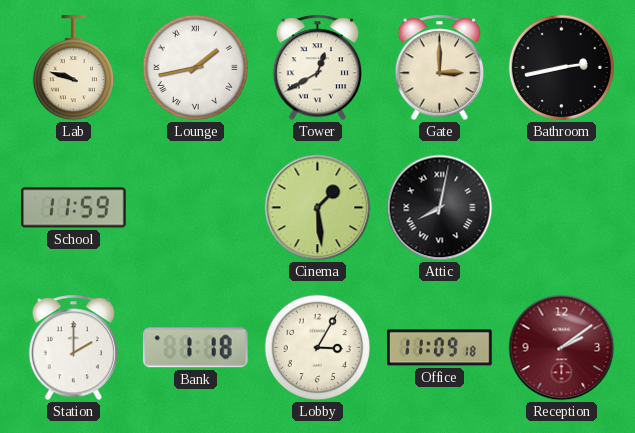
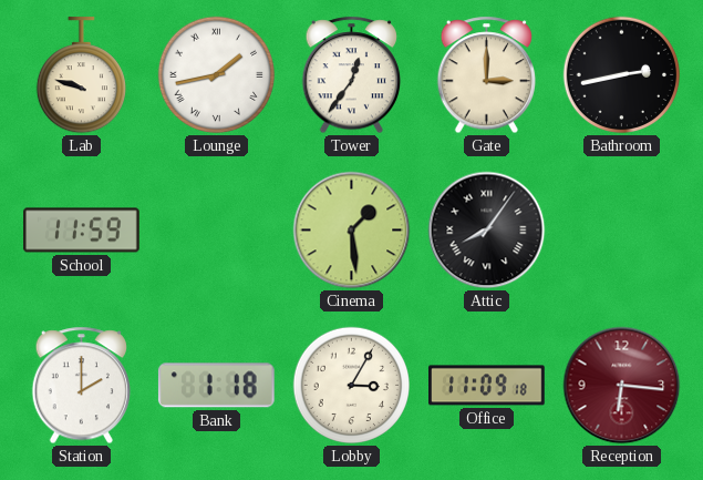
Tower: 12:40 -> 12:36 (351, 75)
Attic: 8:02 -> 8:06 (487, 231)
Reception: 2:09 -> 6:16 (622, 386)
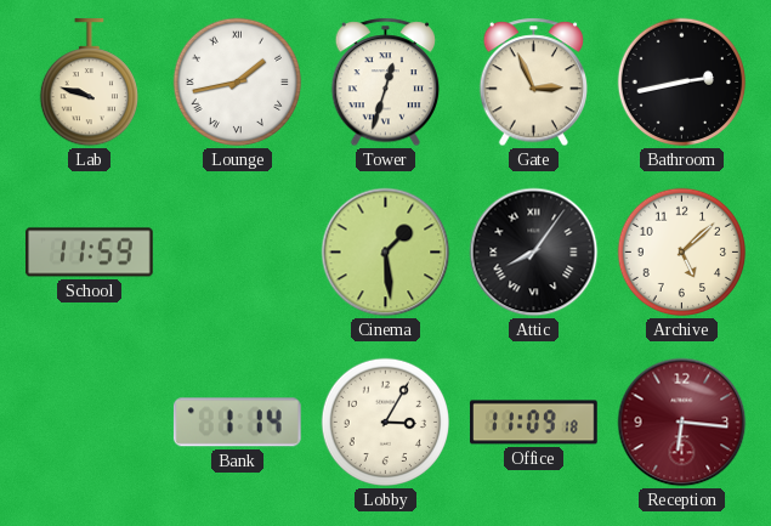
Tower: 12:36 -> 12:33 (385, 83)
Gate: 3:00 -> 2:56 (533, 83)
Archive: none -> 5:08 (682, 253)
Station: 2:00 -> none (81, 386)
Bank: 1:18 -> 1:14 (237, 423)
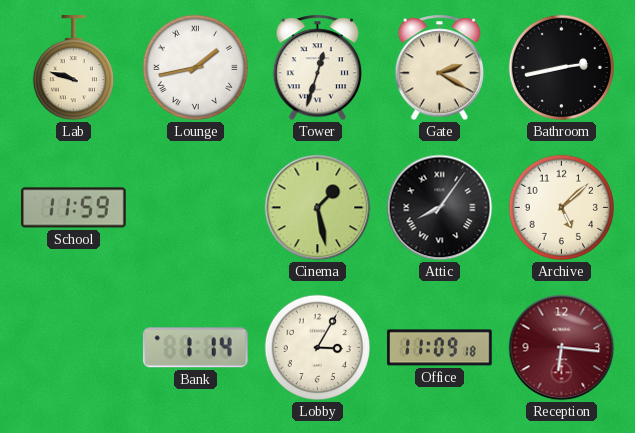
Gate: 2:56 -> 2:20 (439, 68)
Cinema: 1:29 -> 1:28 (318, 208)
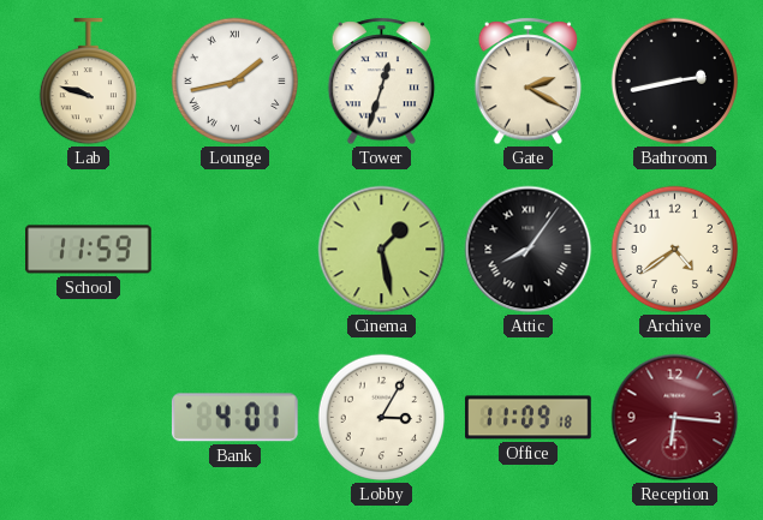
Archive: 5:08 -> 4:39 (675, 250)
Bank: 1:14 -> 4:01 (234, 418)
